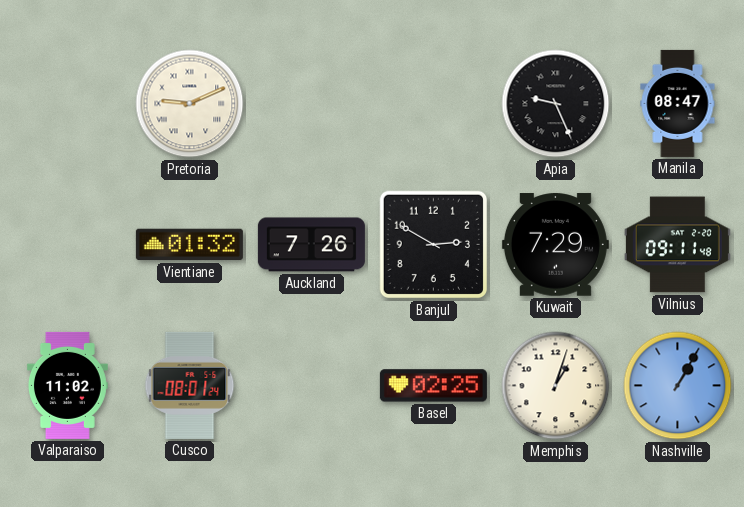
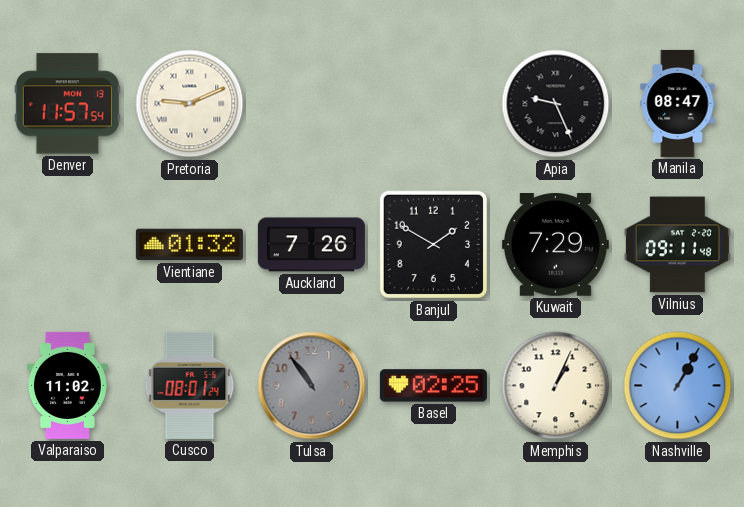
Denver: none -> 11:57 (67, 104)
Banjul: 2:50 -> 1:50 (434, 245)
Tulsa: none -> 10:54 (312, 386)
Memphis: 1:03 -> 1:04 (556, 386)
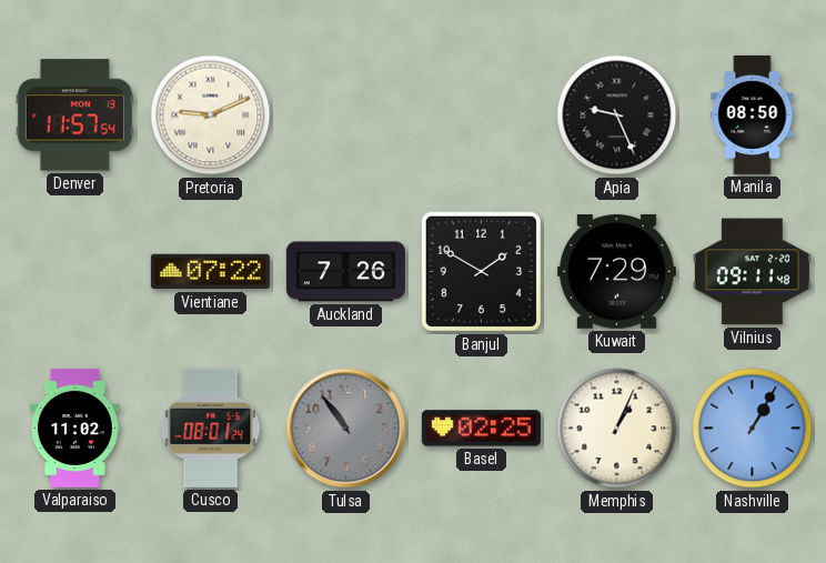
Manila: 08:47 -> 08:50 (753, 114)
Vientiane: 01:32 -> 07:22 (210, 272)
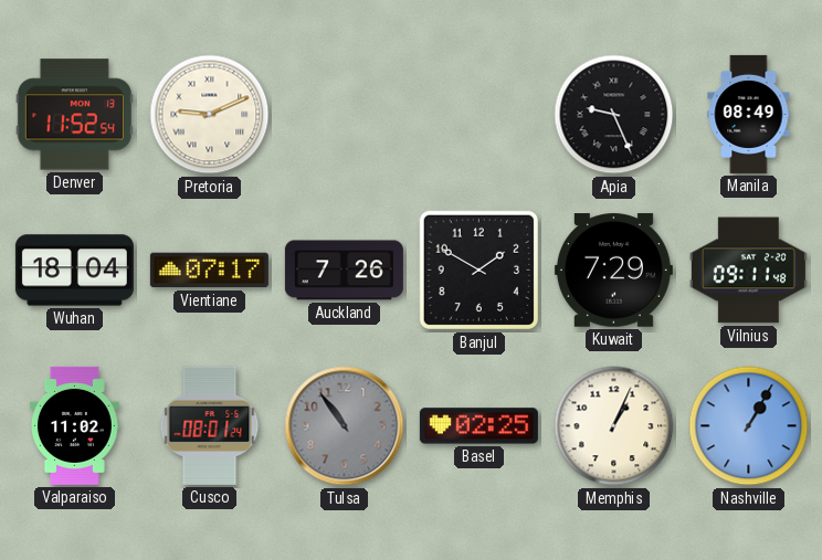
Denver: 11:57 -> 11:52 (74, 115)
Manila: 08:50 -> 08:49 (749, 114)
Wuhan: none -> 18:04 (74, 271)
Vientiane: 07:22 -> 07:17 (209, 271)
